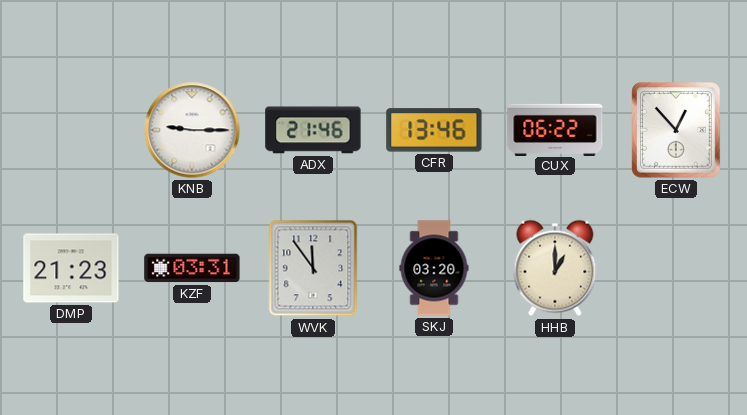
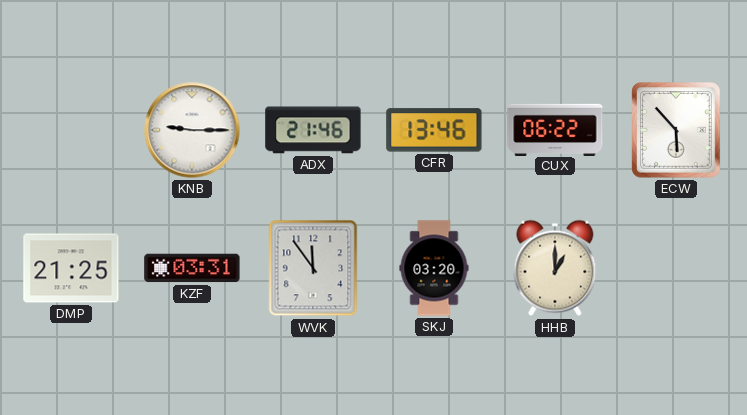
ECW: 12:53 -> 5:53 (677, 130)
DMP: 21:23 -> 21:25 (71, 268)
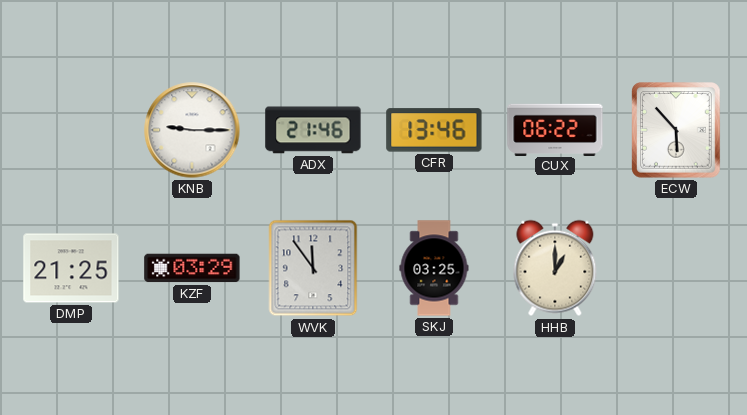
KZF: 03:31 -> 03:29 (192, 268)
SKJ: 03:20 -> 03:25 (434, 268)
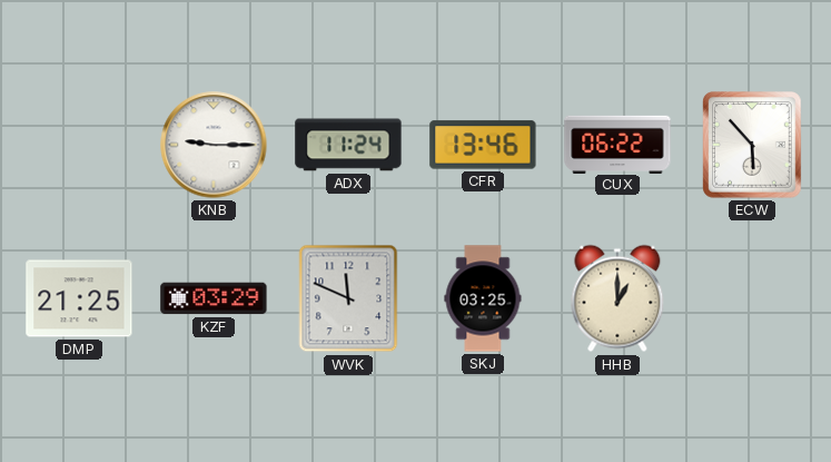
ADX: 21:46 -> 11:24 (348, 145)
WVK: 11:54 -> 11:49 (348, 298)
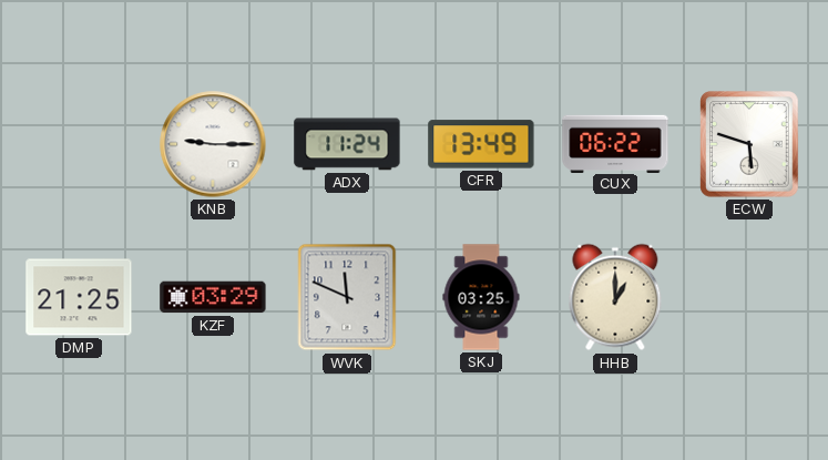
CFR: 13:46 -> 13:49 (481, 144)
ECW: 5:53 -> 5:48 (750, 144)
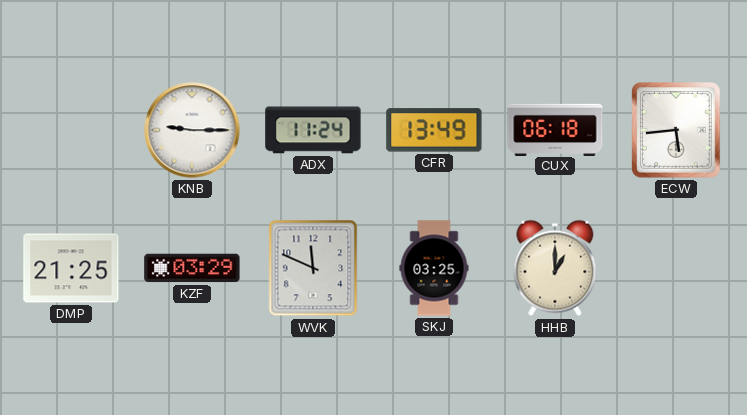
CUX: 06:22 -> 06:18 (555, 129)
ECW: 5:48 -> 5:44 (677, 130)
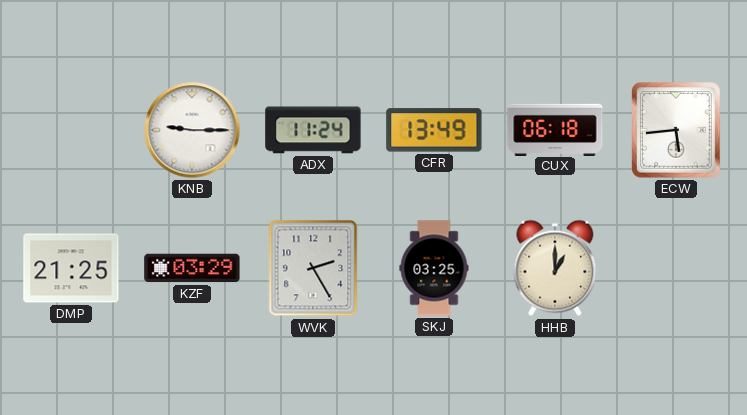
WVK: 11:49 -> 2:25 (313, 268)
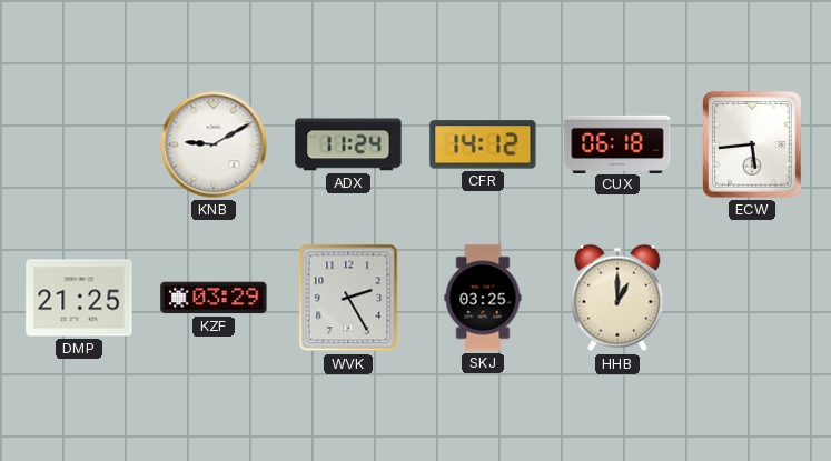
KNB: 9:15 -> 9:10 (214, 144)
CFR: 13:49 -> 14:12 (483, 144)
